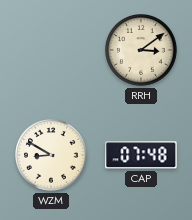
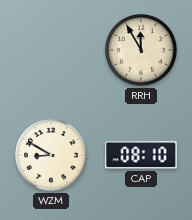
RRH: 3:09 -> 11:55 (142, 51)
CAP: 07:48 -> 08:10 (141, 155)
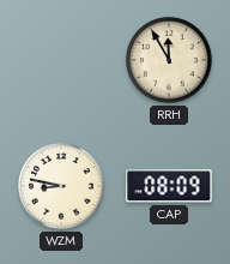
WZM: 8:50 -> 8:47 (62, 187)
CAP: 08:10 -> 08:09 (169, 186)
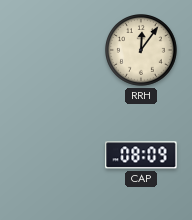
RRH: 11:55 -> 12:06 (142, 51)
WZM: 8:47 -> none (62, 187)
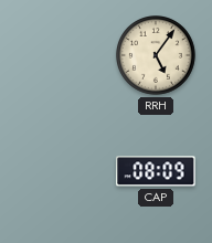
RRH: 12:06 -> 5:06 (157, 56)
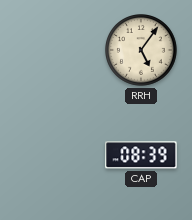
CAP: 08:09 -> 08:39 (141, 155)
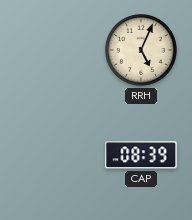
RRH: 5:06 -> 5:04 (142, 51)
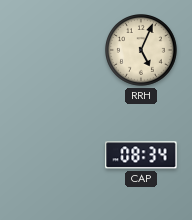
CAP: 08:39 -> 08:34 (141, 155)
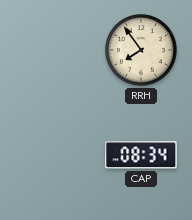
RRH: 5:04 -> 7:54 (142, 51)
